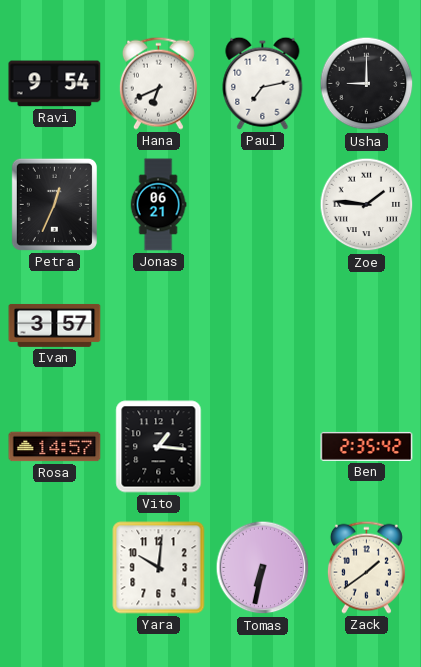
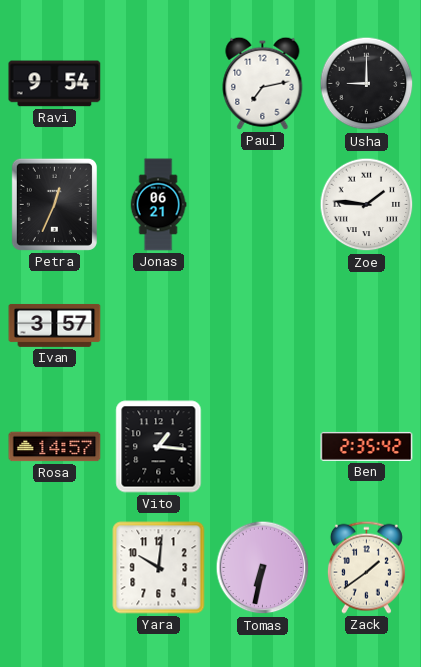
Hana: 6:41 -> none (158, 83)
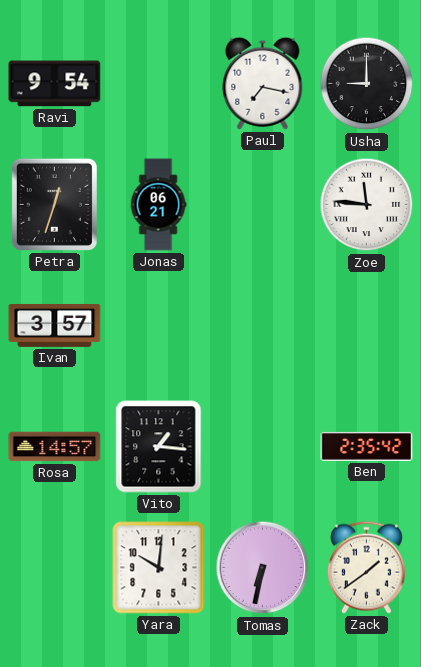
Paul: 7:13 -> 7:17 (263, 83)
Petra: 12:34 -> 12:33 (54, 204)
Zoe: 1:46 -> 11:46 (367, 205)
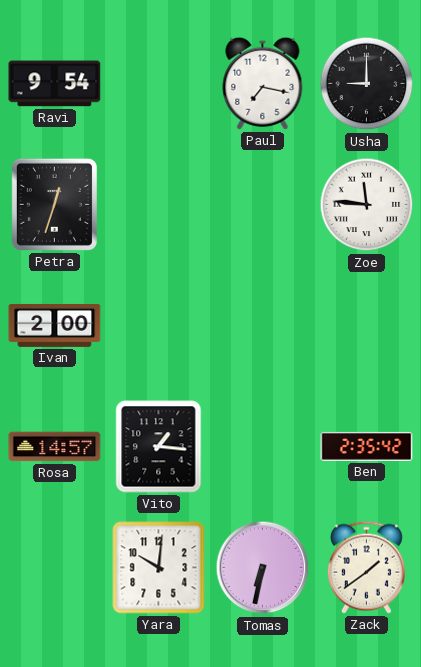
Jonas: 06:21 -> none (158, 205)
Ivan: 3:57 -> 2:00 (55, 325)
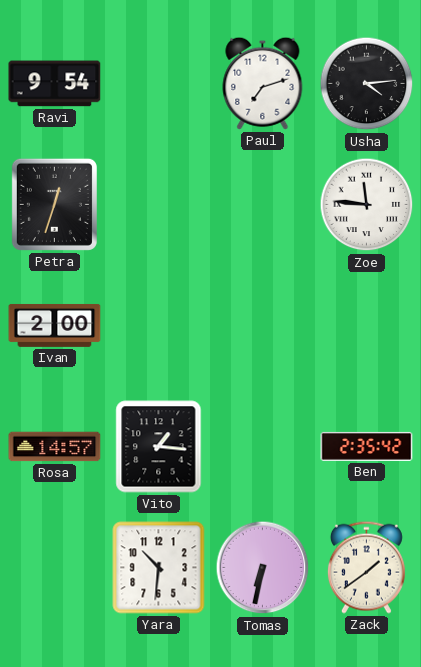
Paul: 7:17 -> 7:12 (263, 83)
Usha: 9:00 -> 4:14 (367, 84)
Yara: 10:01 -> 10:31 (159, 568)
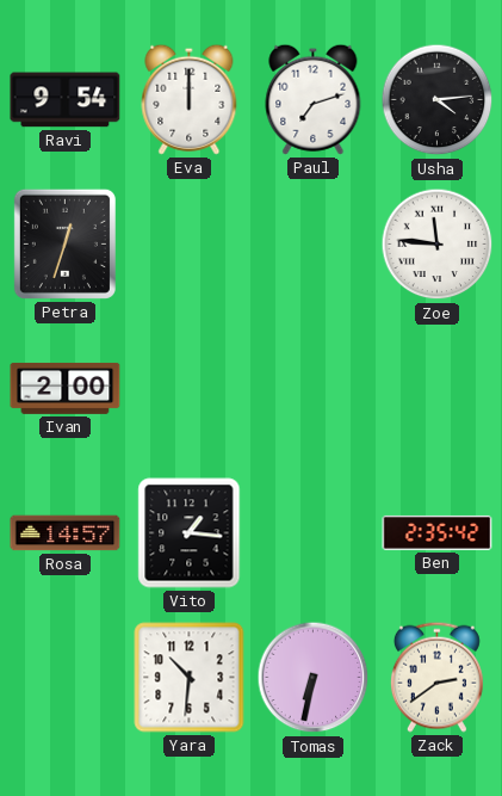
Eva: none -> 12:00 (190, 99)
Zack: 1:39 -> 2:39 (436, 677)
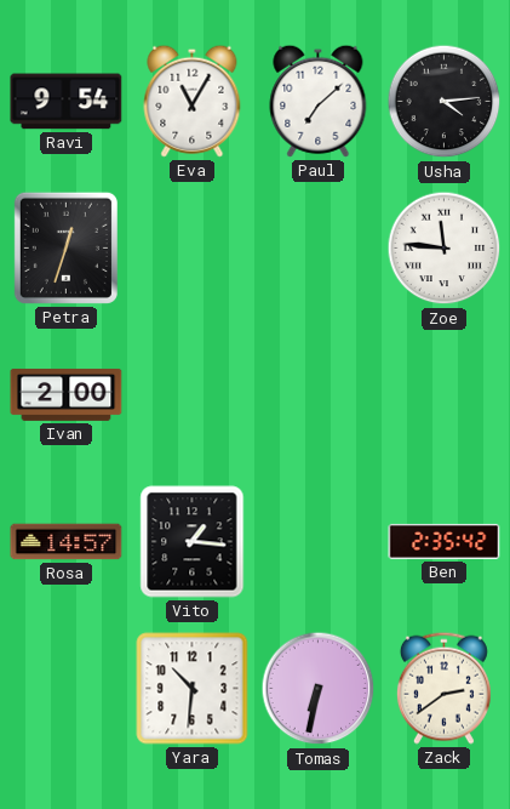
Eva: 12:00 -> 11:05 (193, 101)
Paul: 7:12 -> 7:08 (319, 101)
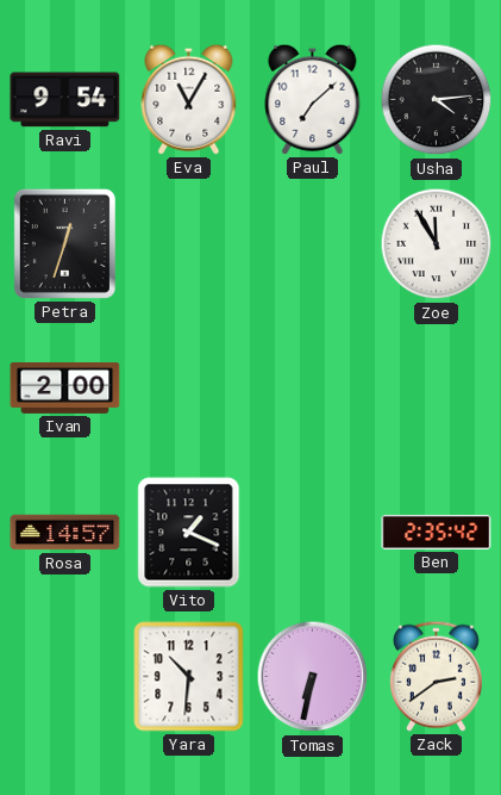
Zoe: 11:46 -> 11:55 (437, 244)
Vito: 1:16 -> 1:19 (189, 533)
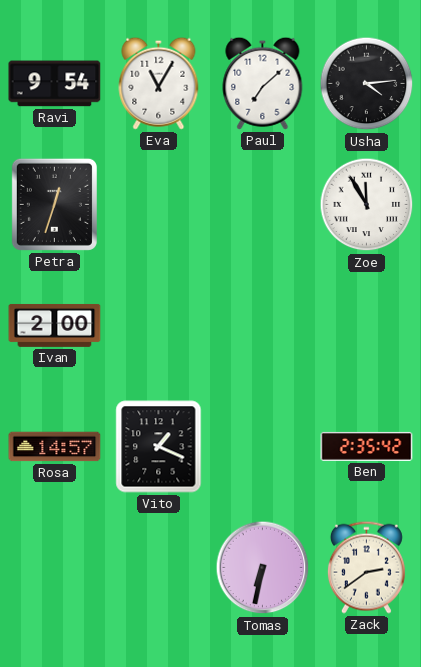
Yara: 10:31 -> none (189, 677)
